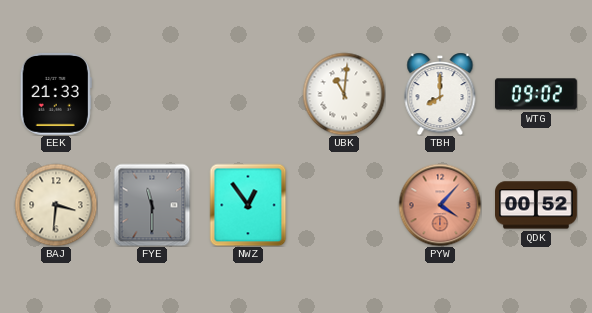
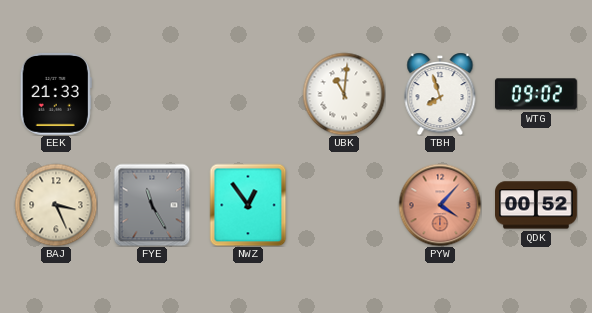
TBH: 8:00 -> 7:57 (440, 94)
BAJ: 3:31 -> 3:26 (56, 205)
FYE: 11:30 -> 11:25 (152, 205)
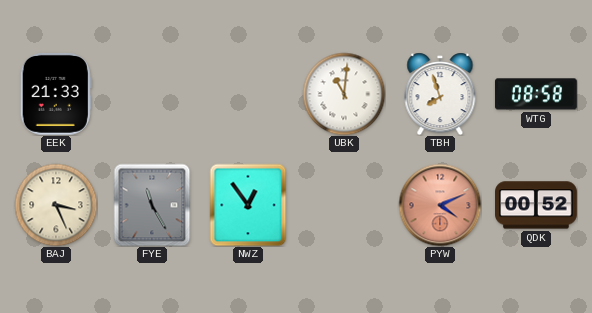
WTG: 09:02 -> 08:58 (536, 94)
PYW: 4:07 -> 4:11 (440, 205)
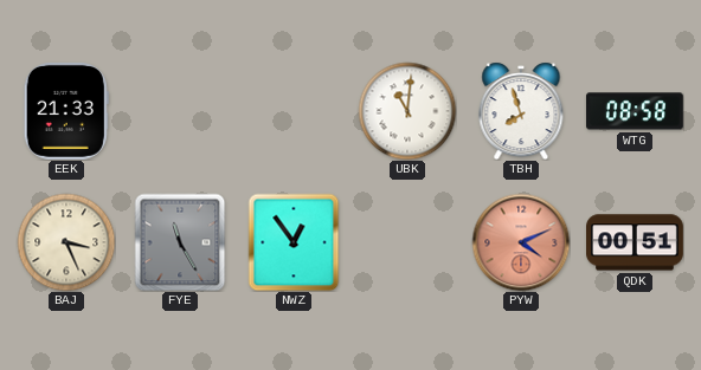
QDK: 00:52 -> 00:51 (636, 242)
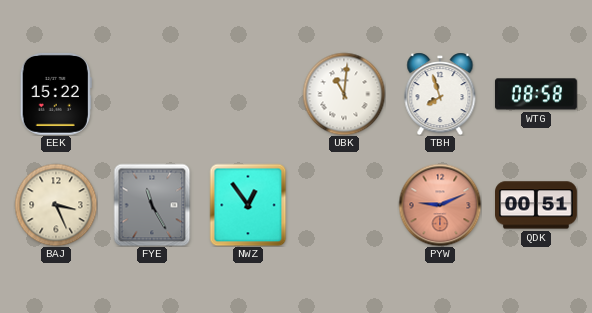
EEK: 21:33 -> 15:22 (56, 94)
PYW: 4:11 -> 9:11 (440, 205)
